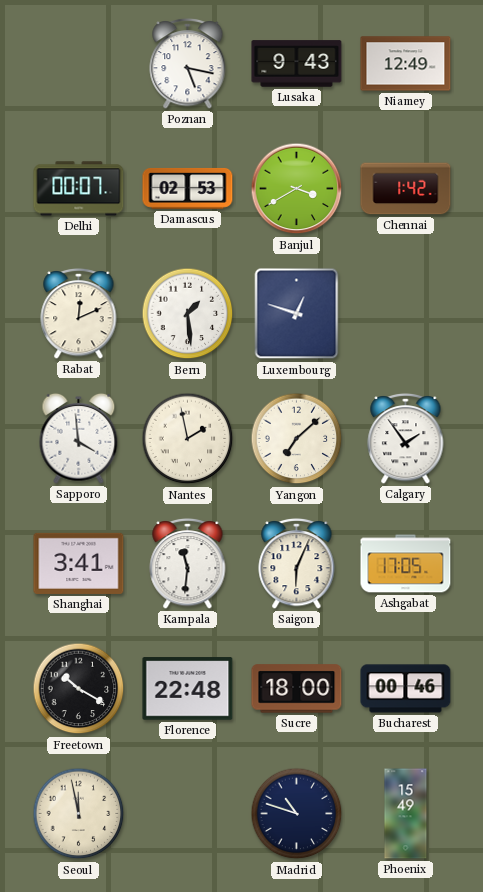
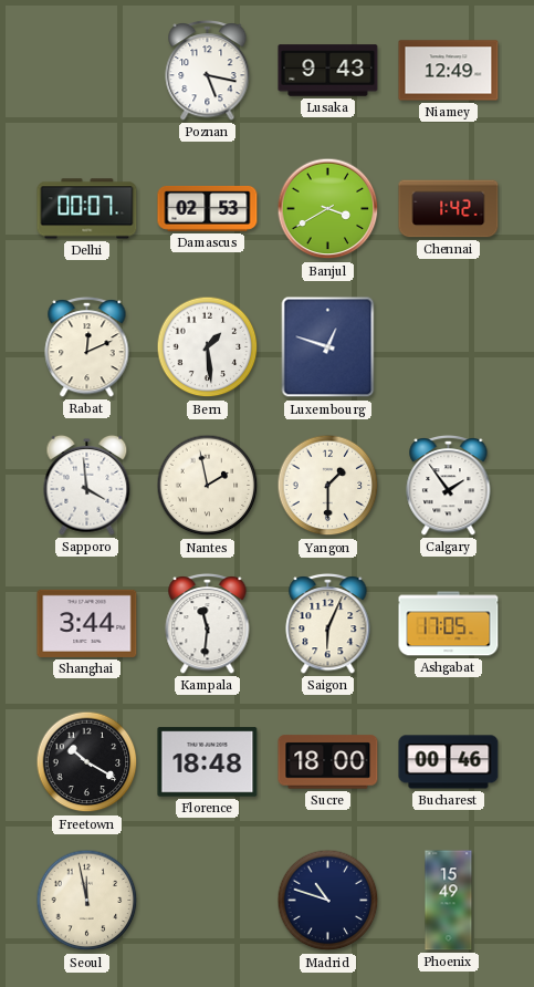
Yangon: 7:08 -> 1:30 (328, 486)
Shanghai: 3:41 -> 3:44 (87, 623)
Florence: 22:48 -> 18:48 (208, 762)
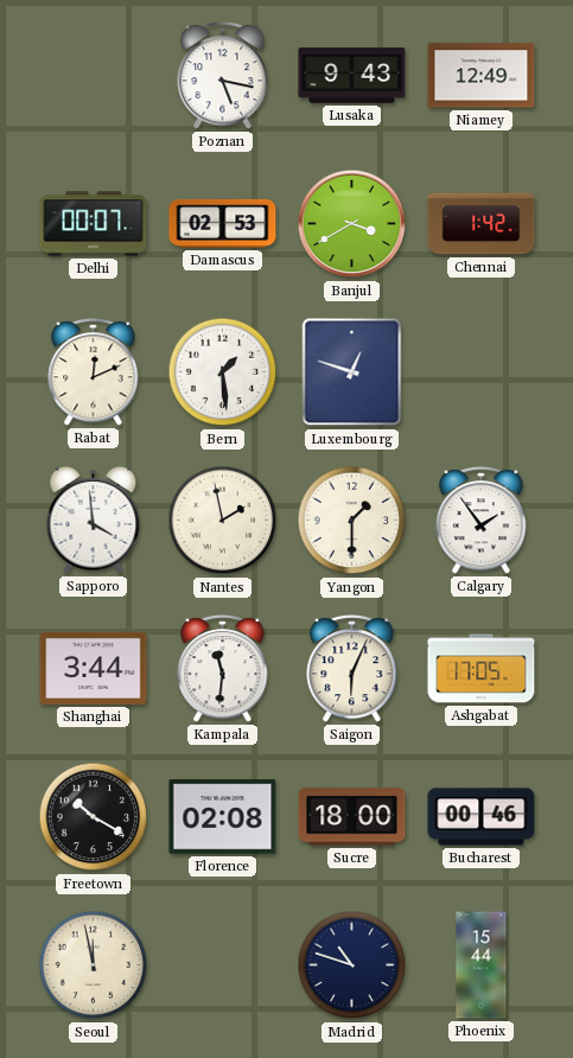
Florence: 18:48 -> 02:08 (223, 817)
Phoenix: 15:49 -> 15:44 (482, 965)
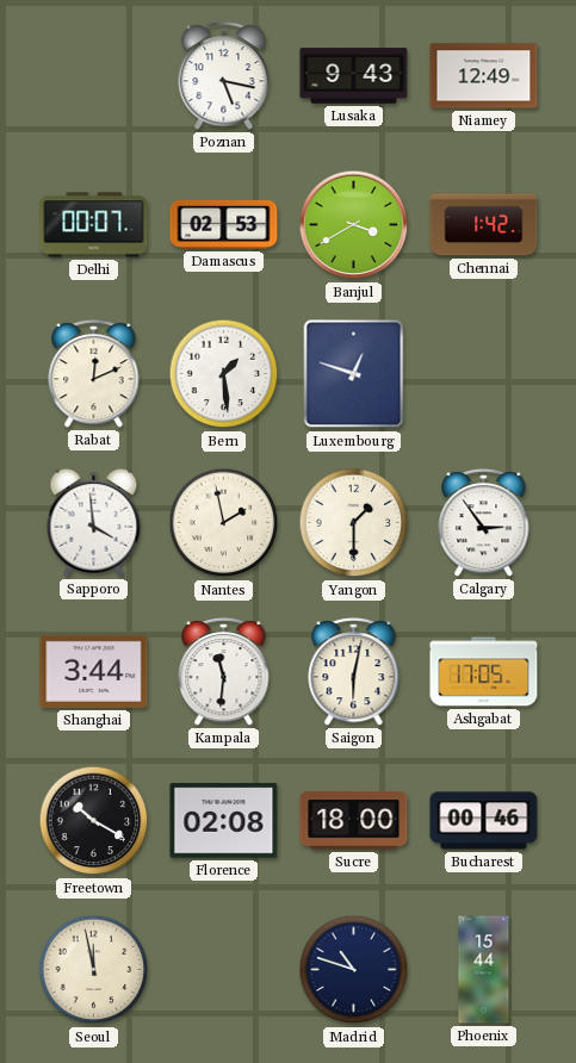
Calgary: 1:54 -> 2:54 (484, 522)
Saigon: 6:04 -> 6:02 (354, 671)
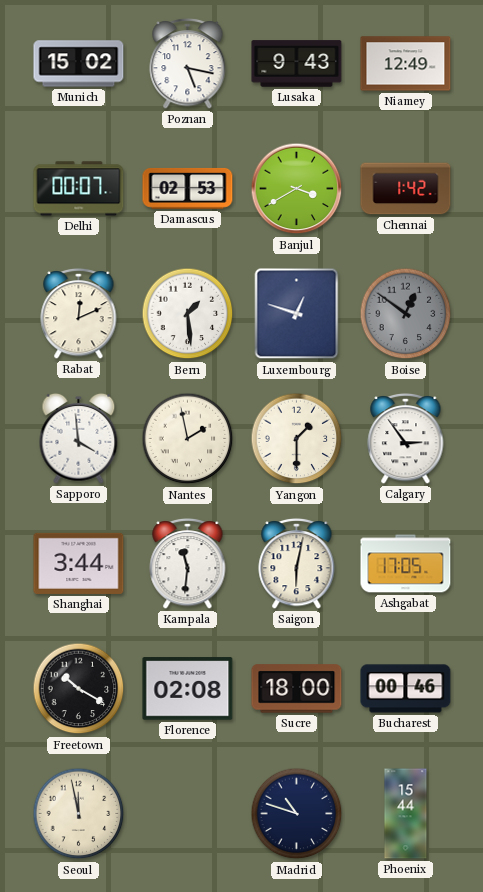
Munich: none -> 15:02 (79, 64)
Boise: none -> 12:51 (406, 314)
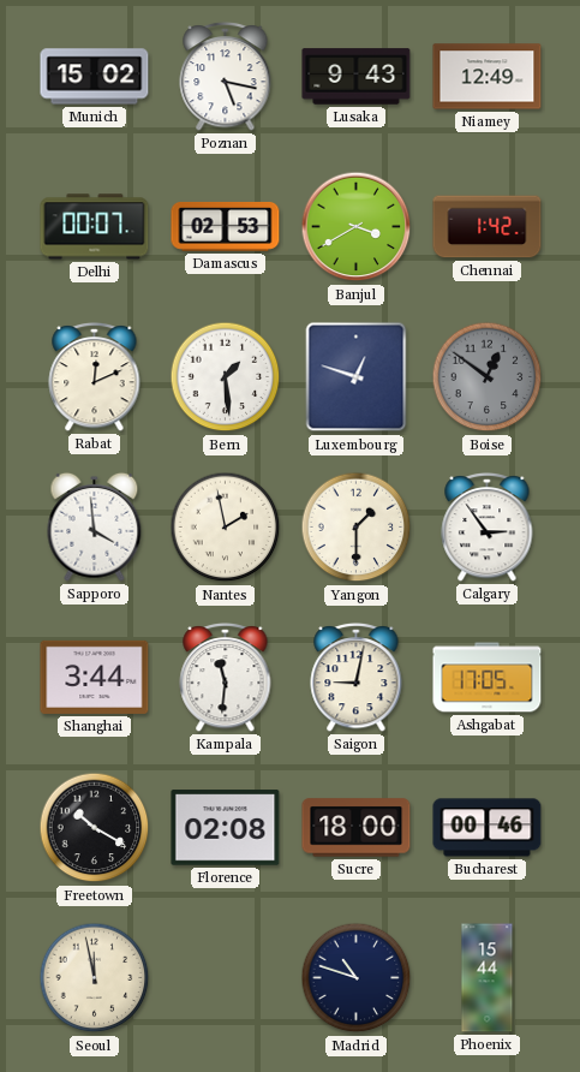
Saigon: 6:02 -> 9:02 (357, 677)
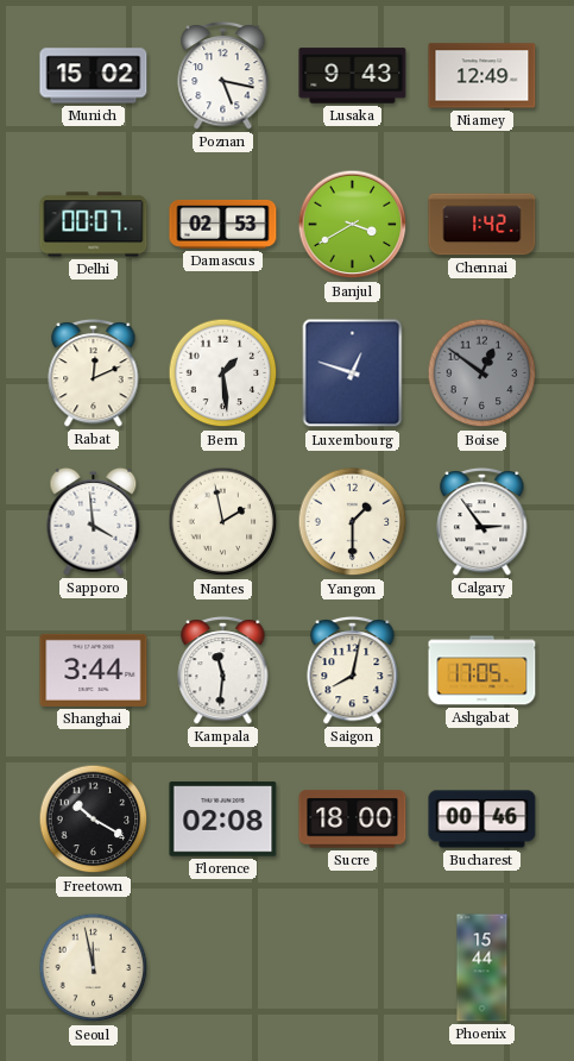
Saigon: 9:02 -> 8:02 (353, 670)
Madrid: 10:48 -> none (357, 978)
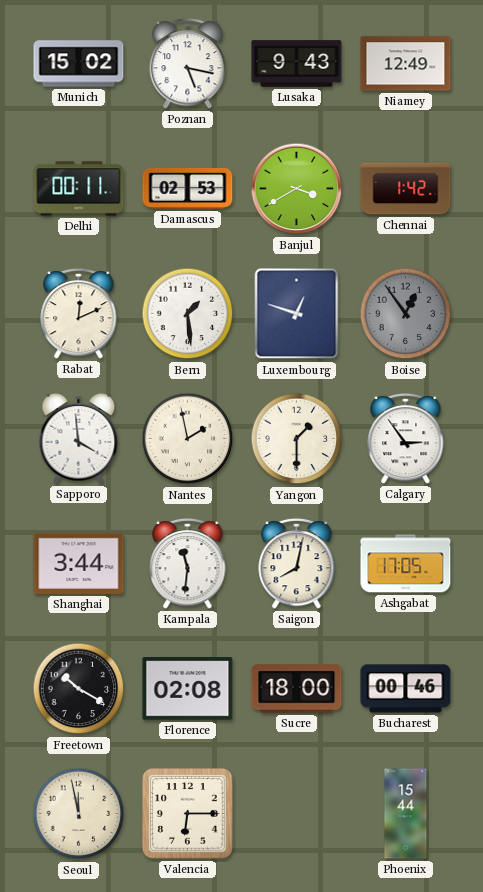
Delhi: 00:07 -> 00:11 (79, 189)
Boise: 12:51 -> 12:54 (406, 314)
Valencia: none -> 6:15 (188, 814)
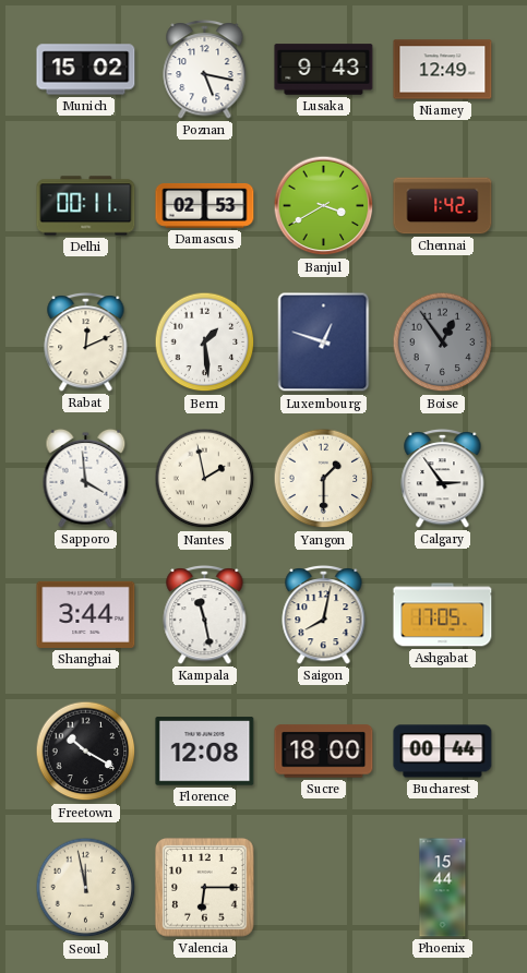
Kampala: 11:31 -> 11:28 (205, 614)
Florence: 02:08 -> 12:08 (205, 752)
Bucharest: 00:46 -> 00:44 (443, 752)
